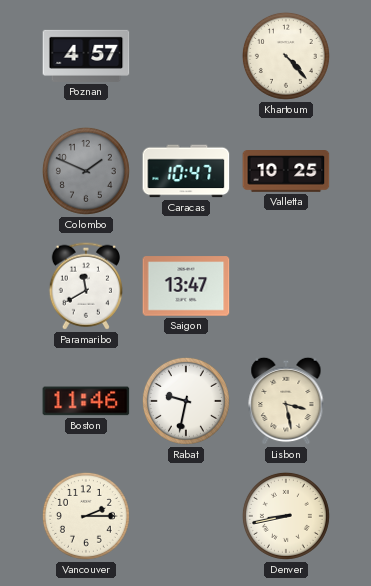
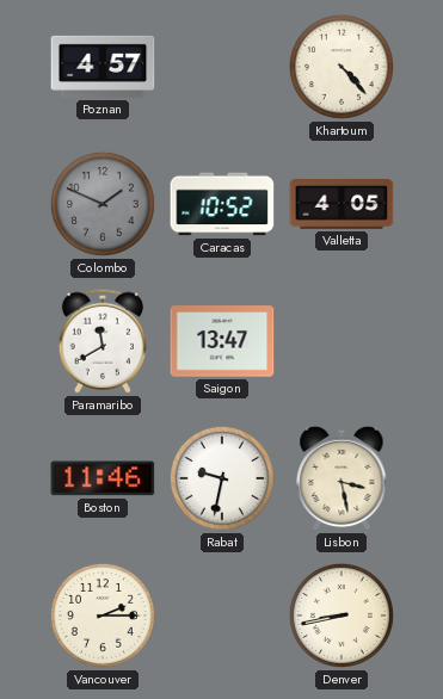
Caracas: 10:47 -> 10:52 (222, 204)
Valletta: 10:25 -> 4:05 (342, 205)
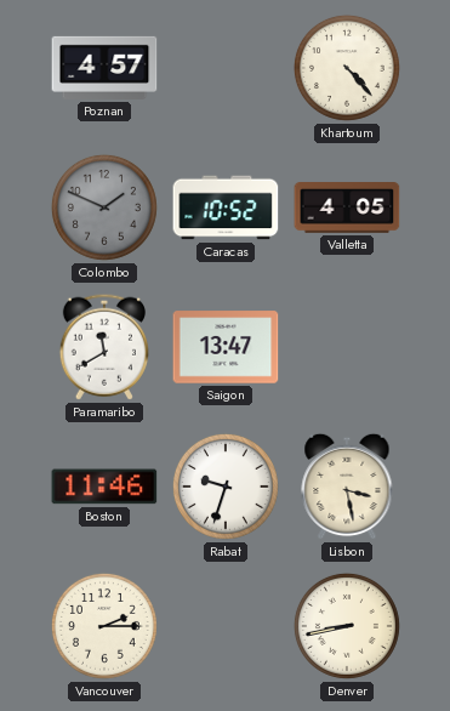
Rabat: 9:32 -> 9:33 (226, 487)
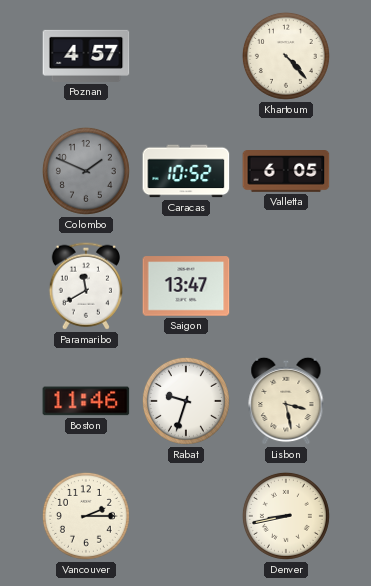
Valletta: 4:05 -> 6:05 (286, 172)
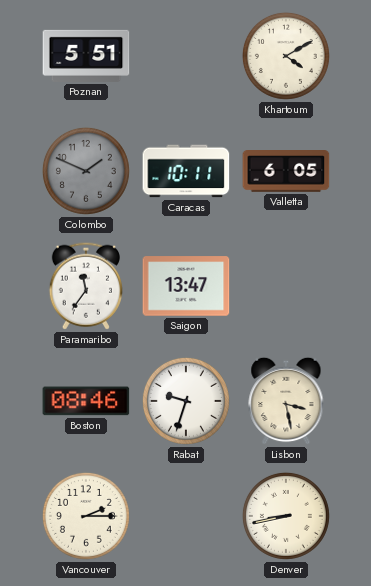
Poznan: 4:57 -> 5:51 (86, 56)
Khartoum: 4:23 -> 4:10 (286, 56)
Caracas: 10:52 -> 10:11 (186, 171)
Paramaribo: 11:40 -> 11:36 (86, 286)
Boston: 11:46 -> 08:46 (86, 401)
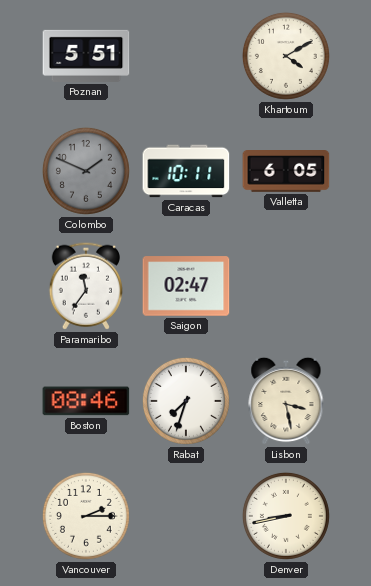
Saigon: 13:47 -> 02:47 (186, 286)
Rabat: 9:33 -> 7:33 (186, 401)
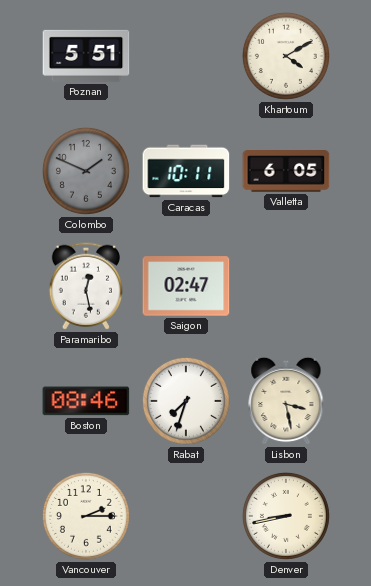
Paramaribo: 11:36 -> 12:28 (86, 286)
